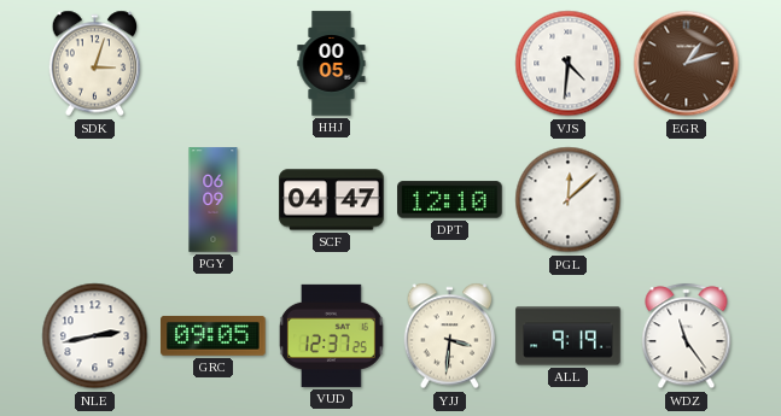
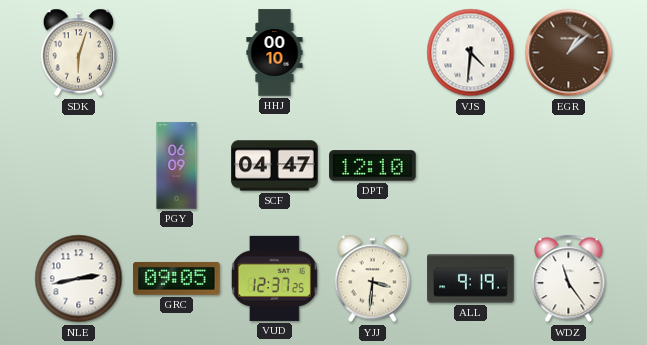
SDK: 3:03 -> 6:03 (79, 53)
HHJ: 00:05 -> 00:10 (275, 53)
EGR: 1:12 -> 1:08 (569, 53)
PGL: 12:08 -> none (569, 200)
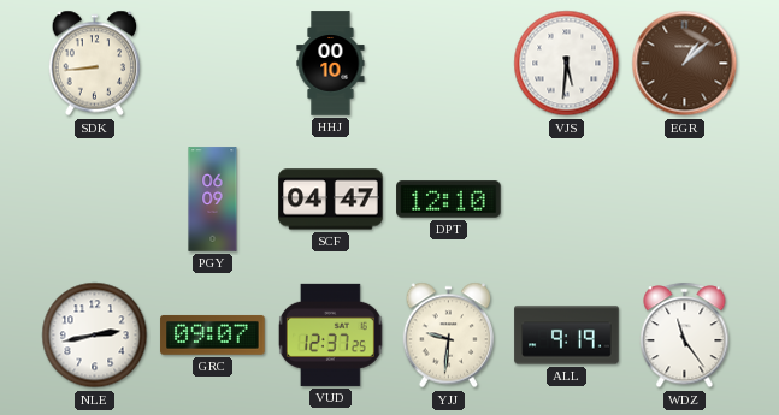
SDK: 6:03 -> 8:44 (95, 64)
VJS: 4:31 -> 5:31 (567, 64)
GRC: 09:05 -> 09:07 (213, 334)
YJJ: 3:31 -> 9:31 (449, 336)
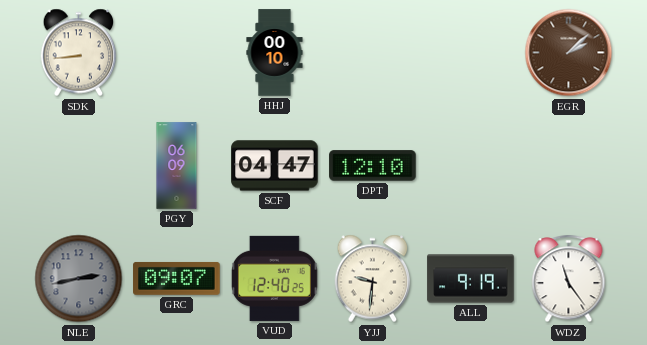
VJS: 5:31 -> none (567, 64)
EGR: 1:08 -> 2:08 (569, 53)
NLE dial: white -> grey (79, 279)
VUD: 12:37 -> 12:40 (274, 278)
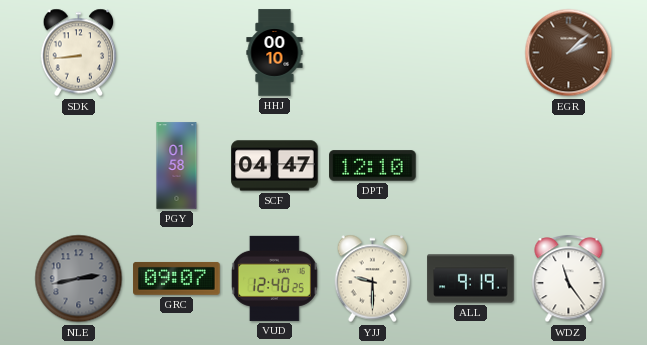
PGY: 06:09 -> 01:58 (177, 166)
YJJ: 9:31 -> 9:30 (373, 279)
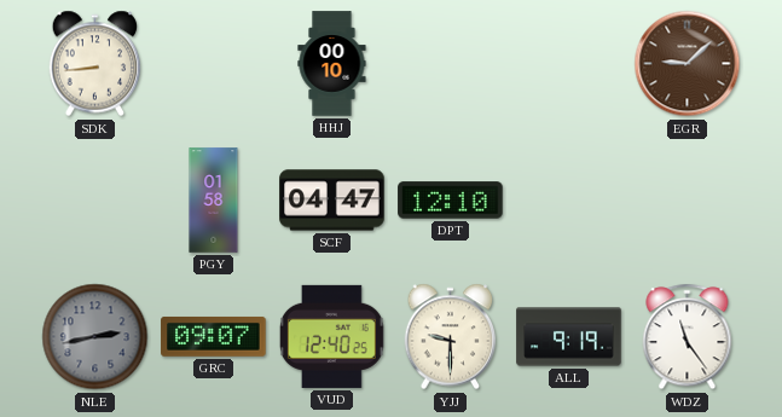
EGR: 2:08 -> 9:08 (688, 64)
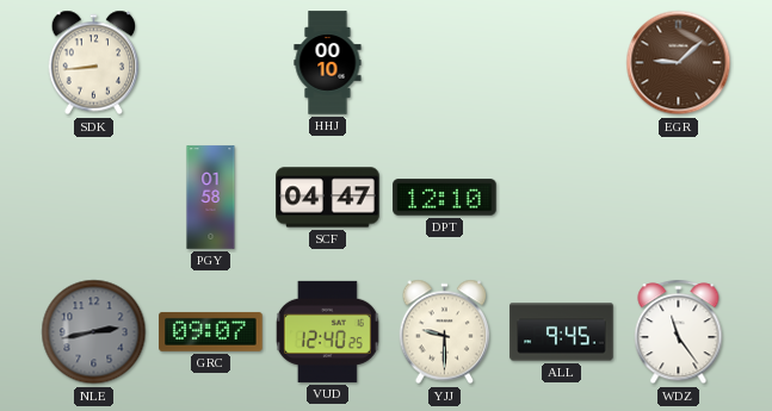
ALL: 9:19 -> 9:45 (562, 332)
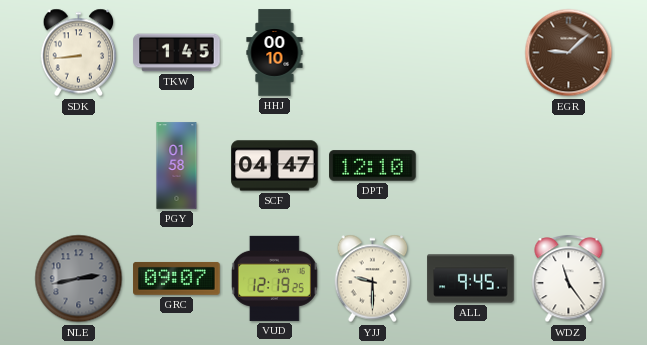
TKW: none -> 1:45 (177, 53)
VUD: 12:40 -> 12:19 (274, 278)
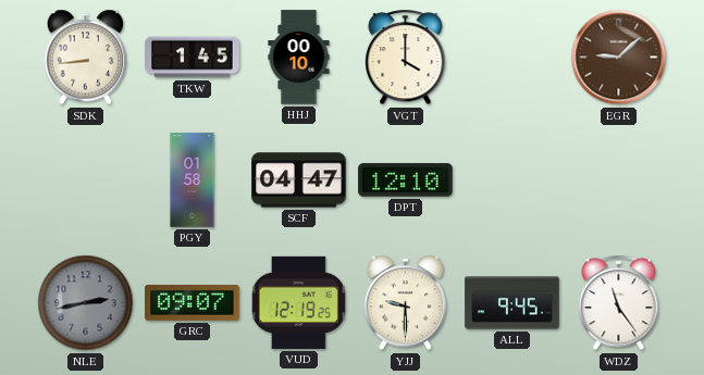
VGT: none -> 4:00 (406, 58)
